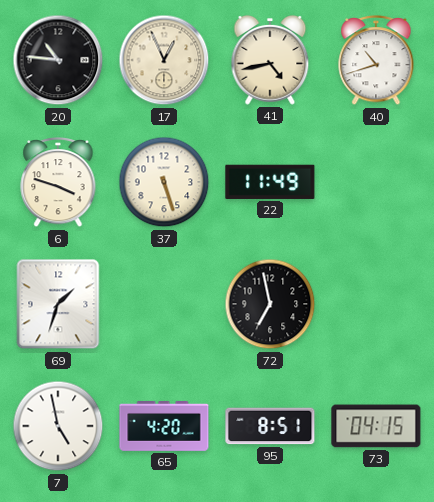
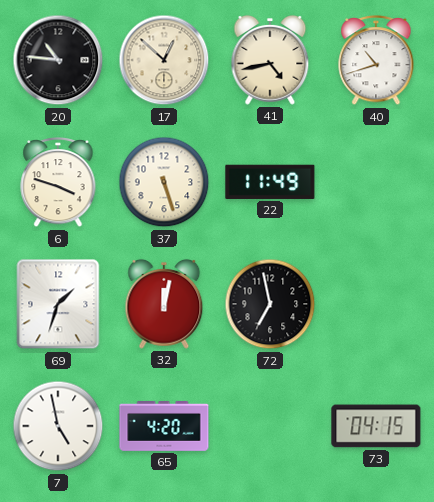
17: 12:56 -> 12:52 (164, 60)
32: none -> 12:02 (164, 304)
95: 8:51 -> none (270, 426)
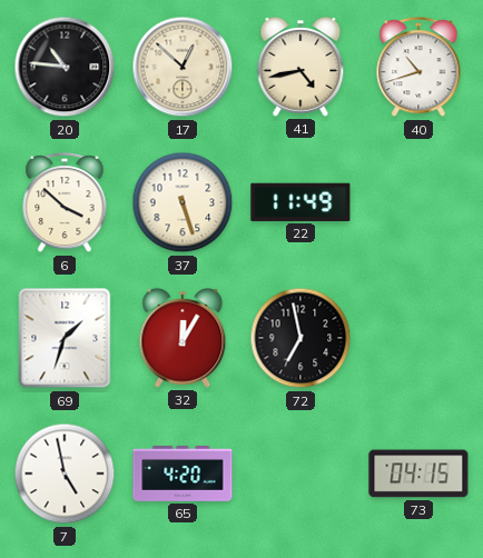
6: 3:48 -> 3:52 (65, 203)
32: 12:02 -> 12:05 (183, 338)
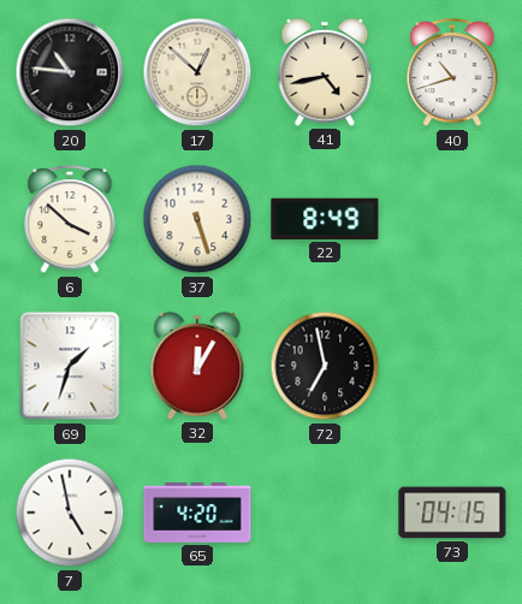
22: 11:49 -> 8:49 (325, 219)
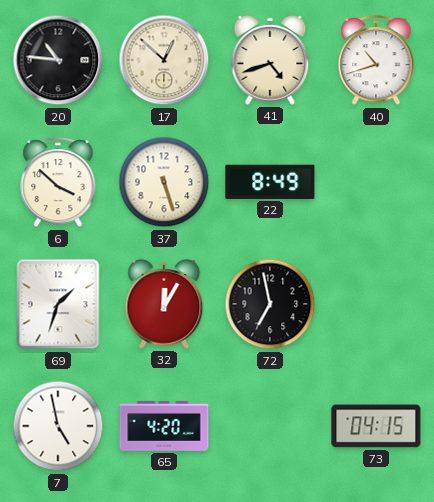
41: 4:43 -> 4:42 (270, 60)
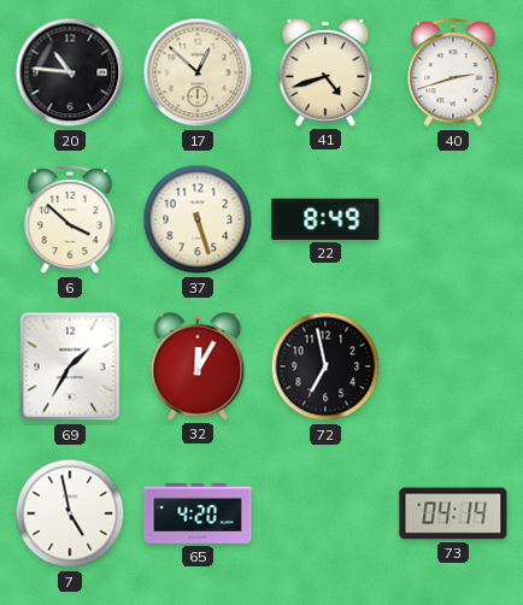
40: 10:42 -> 2:42 (453, 74)
69: 1:33 -> 1:35 (70, 366)
73: 04:15 -> 04:14 (453, 513)
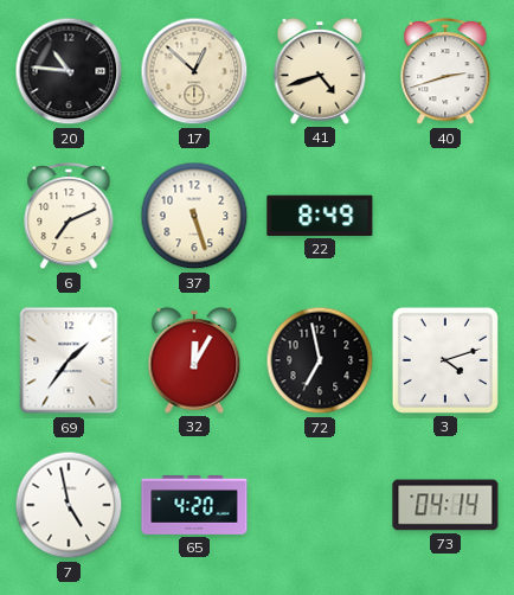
6: 3:52 -> 7:11 (69, 217)
69: 1:35 -> 1:36 (69, 360)
3: none -> 4:12 (445, 360)
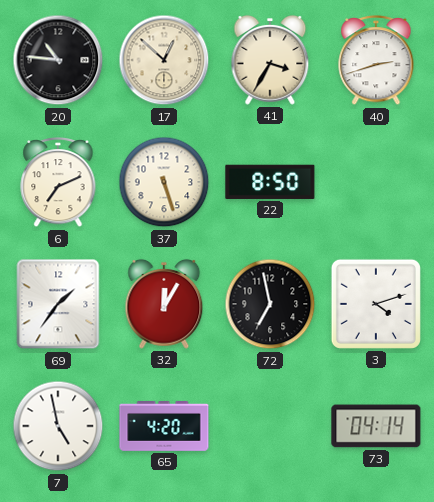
41: 4:42 -> 3:35 (270, 60)
22: 8:49 -> 8:50 (270, 182)
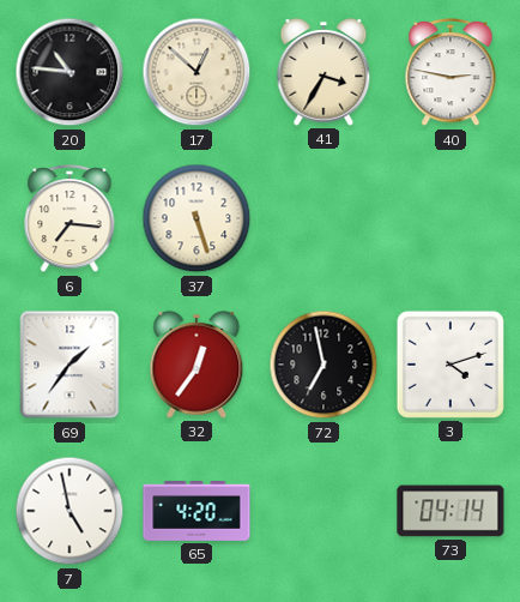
40: 2:42 -> 2:47 (451, 73)
6: 7:11 -> 7:16 (69, 219)
22: 8:50 -> none (270, 182)
32: 12:05 -> 12:36 (196, 365)
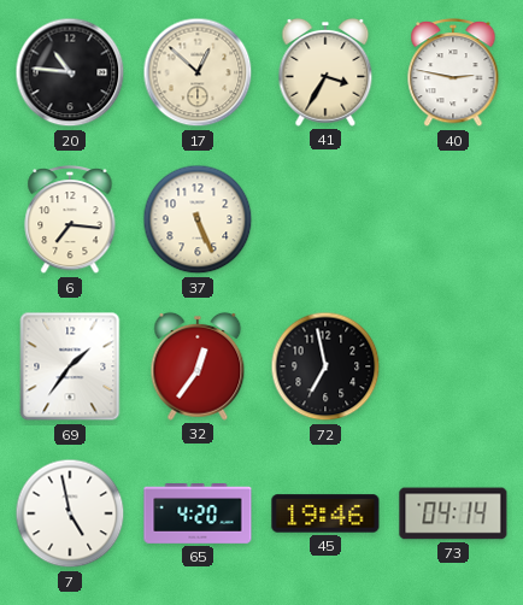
37: 5:27 -> 5:26 (198, 219)
3: 4:12 -> none (451, 365)
45: none -> 19:46 (325, 513)
